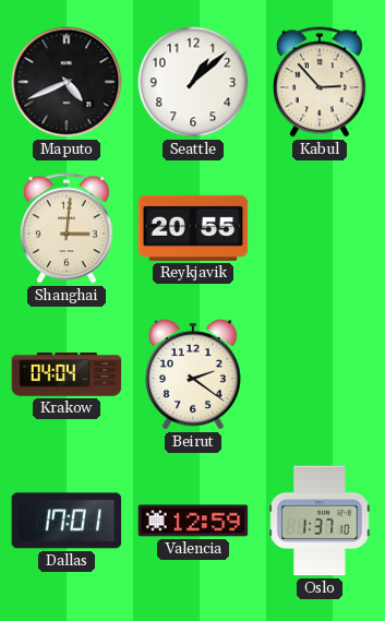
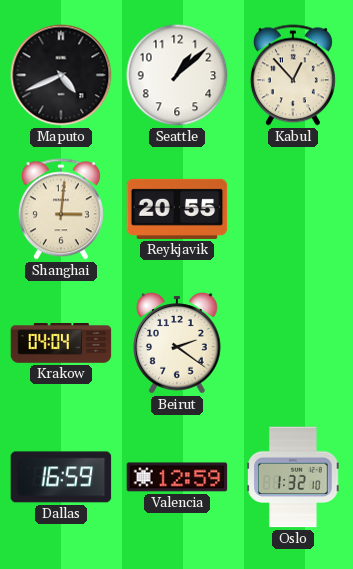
Kabul: 2:53 -> 12:53 (293, 75)
Dallas: 17:01 -> 16:59 (61, 477)
Oslo: 1:37 -> 1:32 (293, 477)
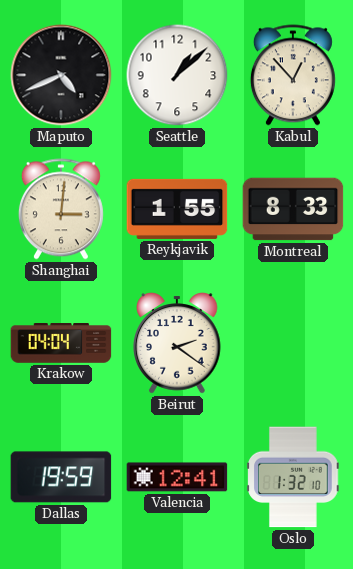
Reykjavik: 20:55 -> 1:55 (177, 209)
Montreal: none -> 8:33 (293, 209)
Dallas: 16:59 -> 19:59 (61, 477)
Valencia: 12:59 -> 12:41 (177, 477)
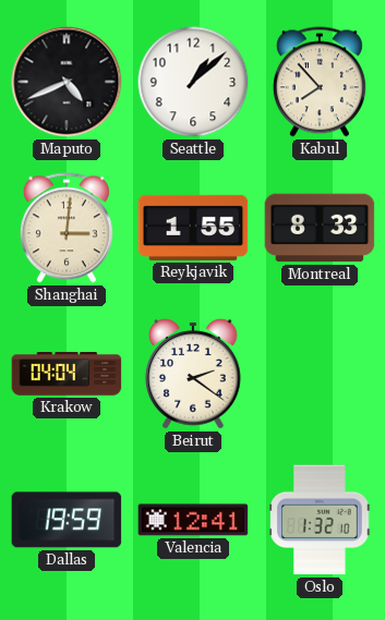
Kabul: 12:53 -> 7:53 (320, 82)
